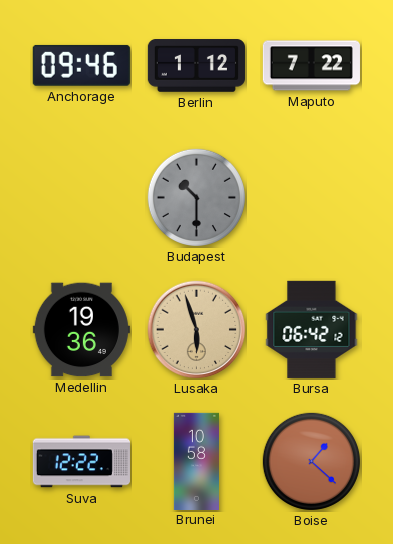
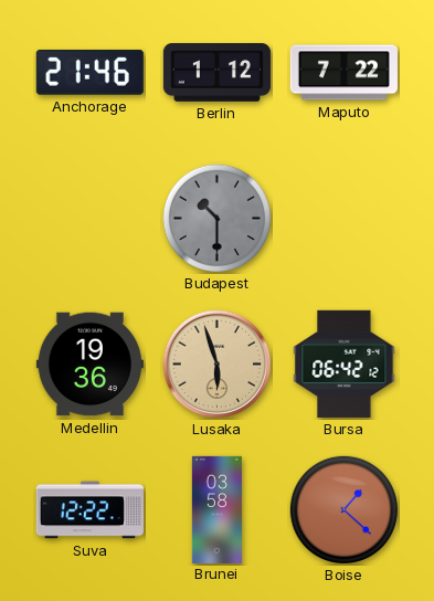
Anchorage: 09:46 -> 21:46 (89, 72)
Brunei: 10:58 -> 03:58 (216, 509)
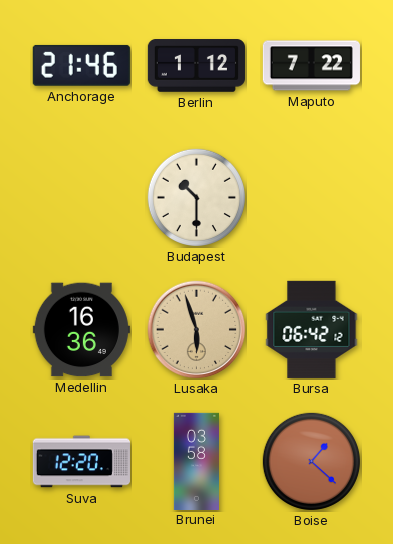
Budapest dial: grey -> cream (196, 197)
Medellin: 19:36 -> 16:36 (81, 330)
Suva: 12:22 -> 12:20 (81, 462)
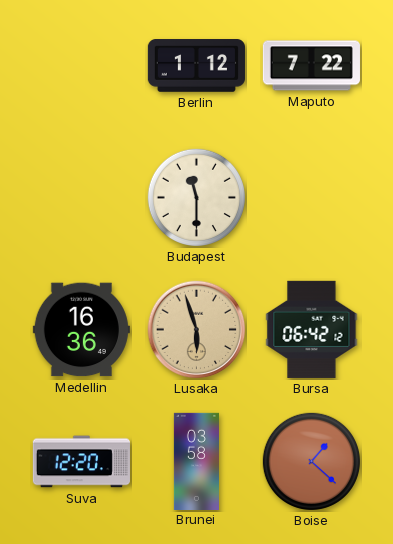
Anchorage: 21:46 -> none (81, 65)
Budapest: 10:30 -> 11:30 (196, 197)
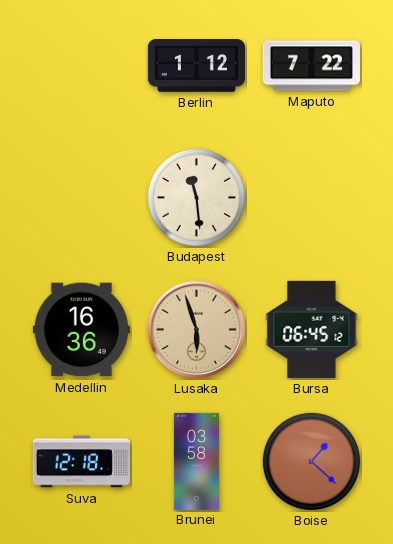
Budapest: 11:30 -> 11:29 (196, 197)
Bursa: 06:42 -> 06:45 (312, 329)
Suva: 12:20 -> 12:18 (81, 462)
